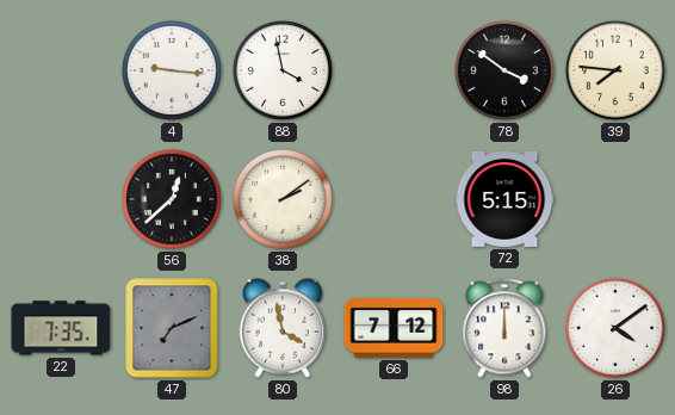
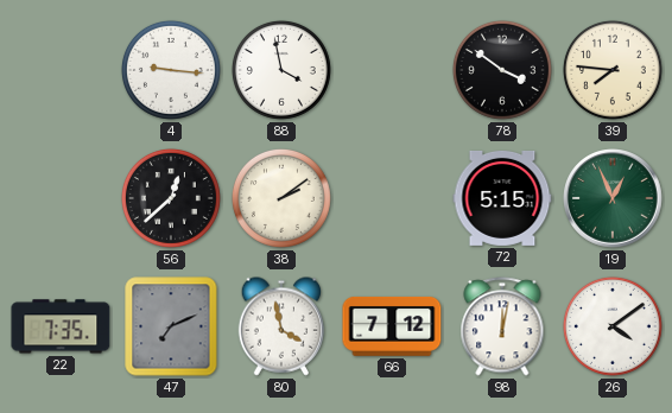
19: none -> 12:56 (613, 198)
98: 12:00 -> 12:02 (502, 326)
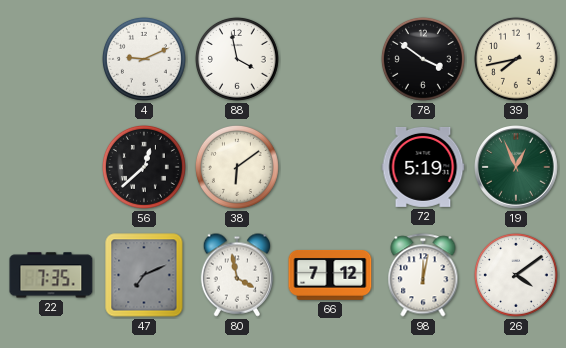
4: 9:16 -> 9:11 (144, 59)
39: 7:46 -> 7:43 (516, 59)
38: 2:09 -> 6:09 (237, 167)
72: 5:15 -> 5:19 (423, 167)
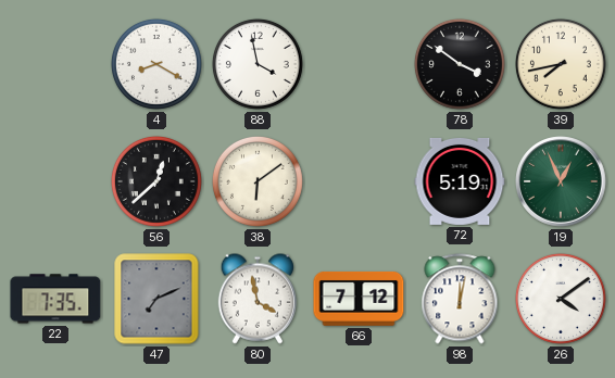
4: 9:11 -> 8:20 (156, 64)
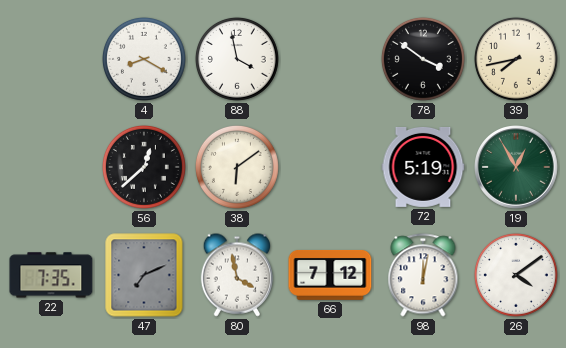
19: 12:56 -> 12:55 (516, 167)
